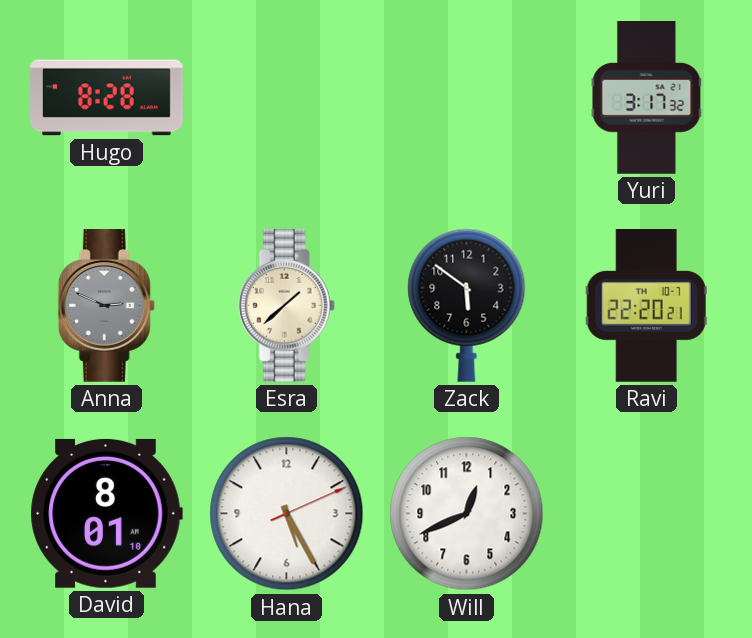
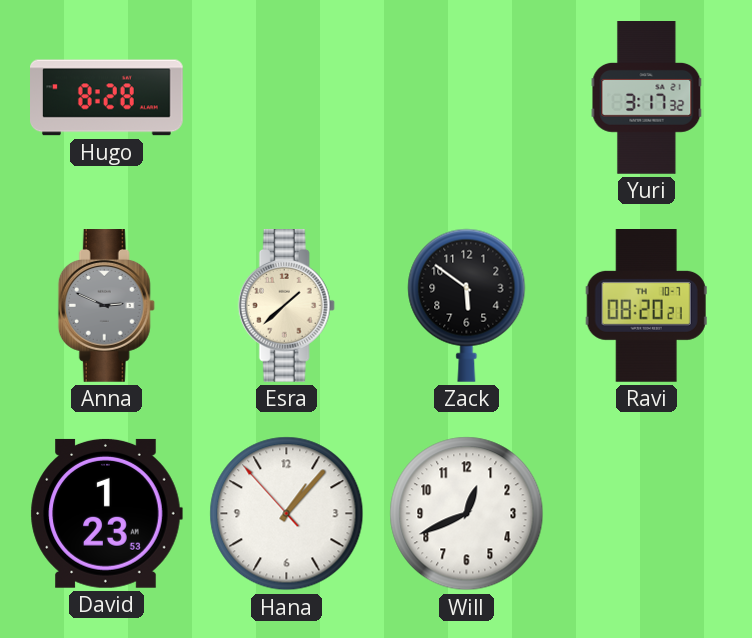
Ravi: 22:20 -> 08:20 (646, 306)
David: 8:01 -> 1:23 (106, 513)
Hana: 5:25 -> 1:06 (287, 514)
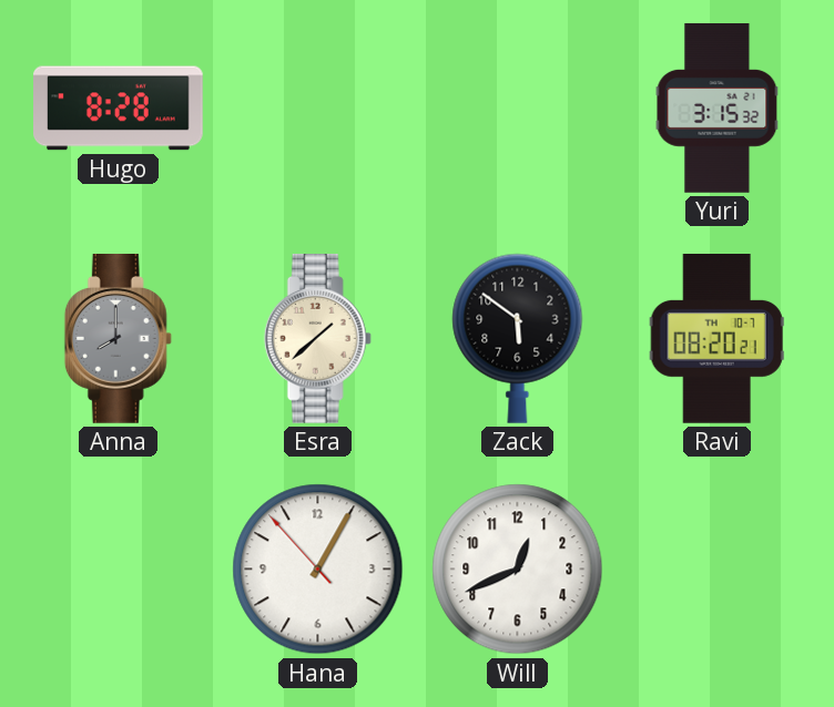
Yuri: 3:17 -> 3:15 (718, 109)
Anna: 2:49 -> 8:00 (118, 339)
David: 1:23 -> none (106, 513)
Hana: 1:06 -> 1:04 (318, 570)
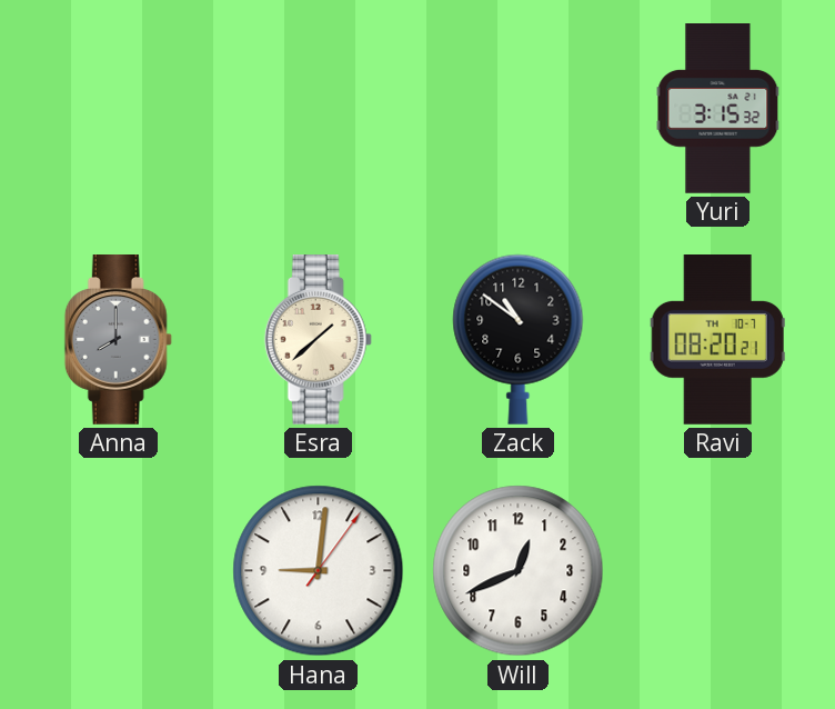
Hugo: 8:28 -> none (119, 109)
Zack: 5:51 -> 10:51 (519, 339)
Hana: 1:04 -> 9:01 (319, 571)
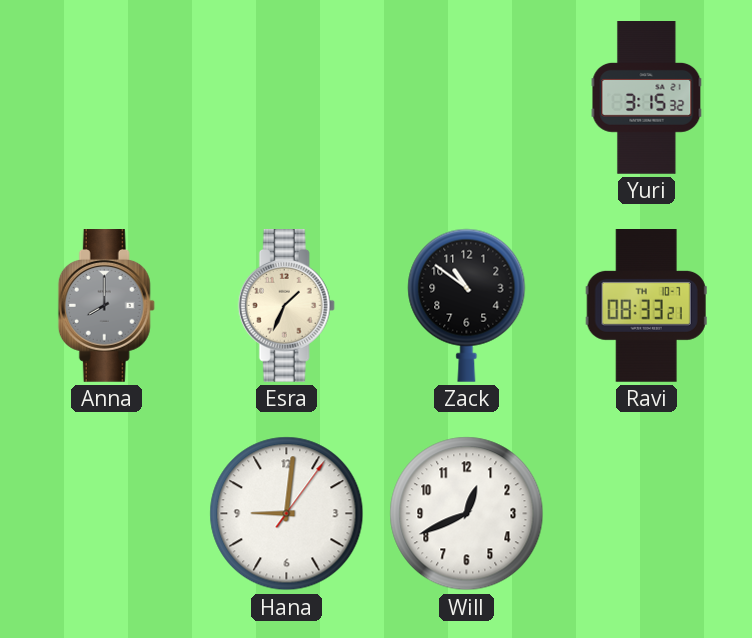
Esra: 1:38 -> 1:34 (286, 306)
Ravi: 08:20 -> 08:33 (646, 306)
